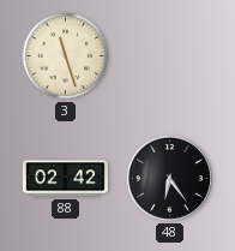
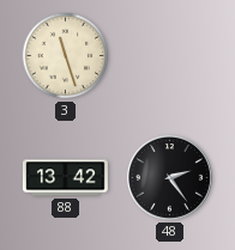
88: 02:42 -> 13:42 (65, 178)
48: 6:24 -> 2:24 (169, 177)
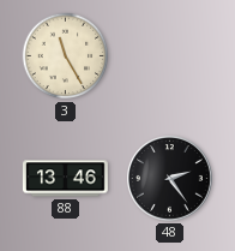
3: 11:27 -> 11:25 (66, 56)
88: 13:42 -> 13:46 (65, 179)
